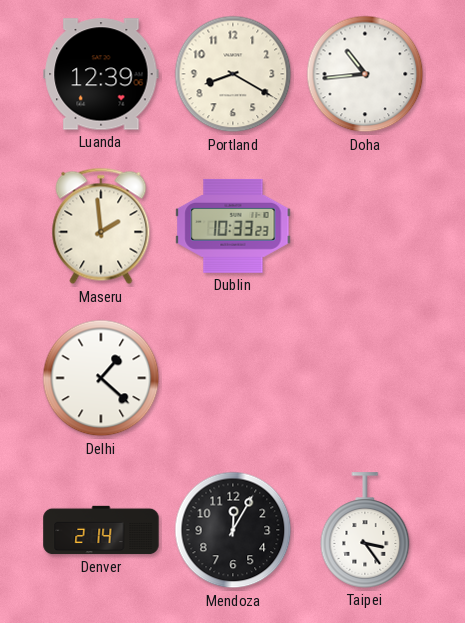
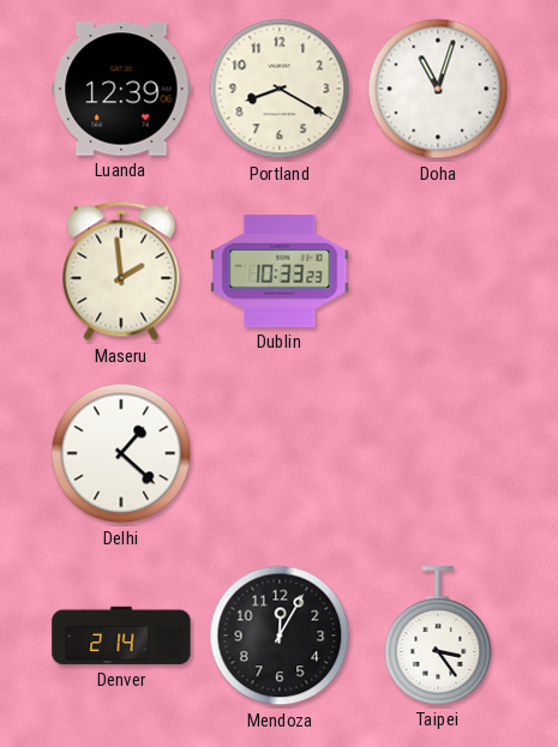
Doha: 10:44 -> 11:03 (438, 89)
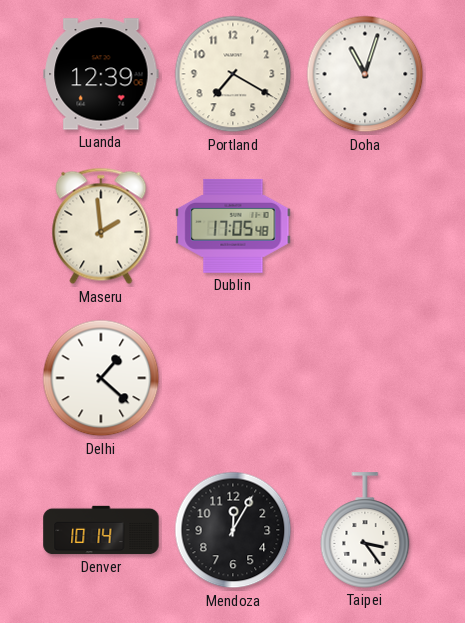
Portland: 8:20 -> 7:20 (233, 74)
Dublin: 10:33 -> 17:05 (233, 226)
Denver: 2:14 -> 10:14 (101, 530)
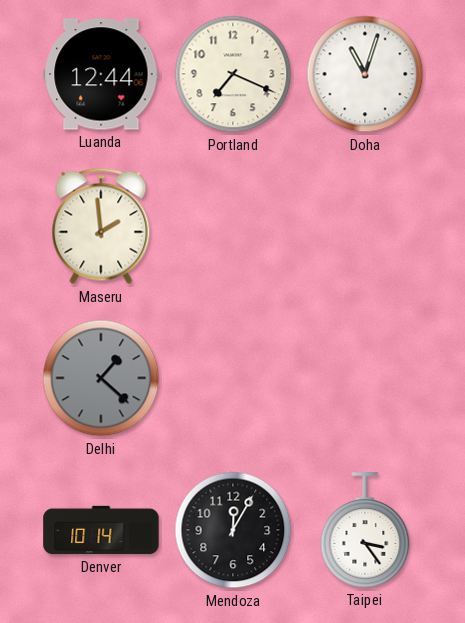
Luanda: 12:39 -> 12:44 (101, 74)
Portland: 7:20 -> 7:19 (233, 74)
Dublin: 17:05 -> none (233, 226)
Delhi dial: white -> grey (101, 378)
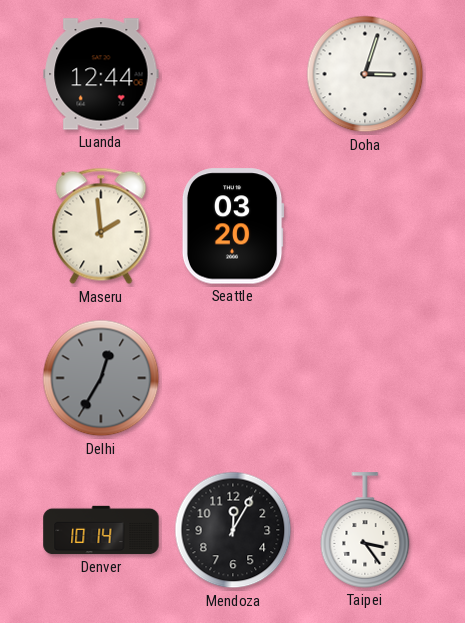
Portland: 7:19 -> none (233, 74)
Doha: 11:03 -> 3:03 (365, 74)
Seattle: none -> 03:20 (233, 226)
Delhi: 1:22 -> 12:35 (101, 378)
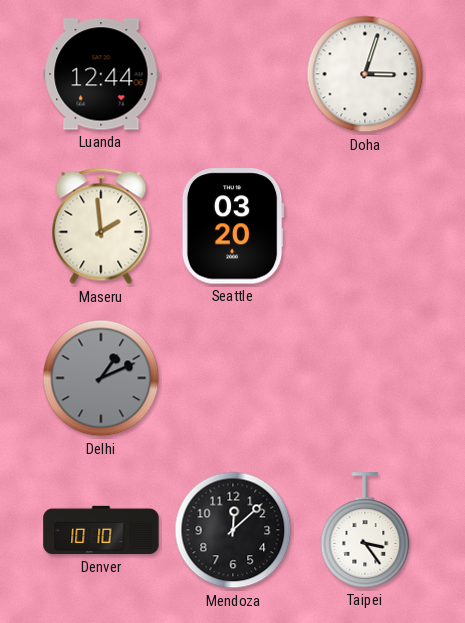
Delhi: 12:35 -> 1:11 (101, 378)
Denver: 10:14 -> 10:10 (101, 530)
Mendoza: 12:05 -> 12:08 (233, 530)
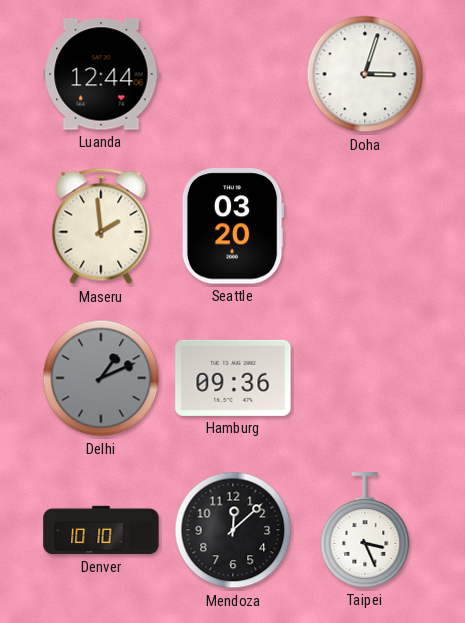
Hamburg: none -> 09:36 (233, 378)
Taipei: 3:24 -> 3:26 (365, 530)
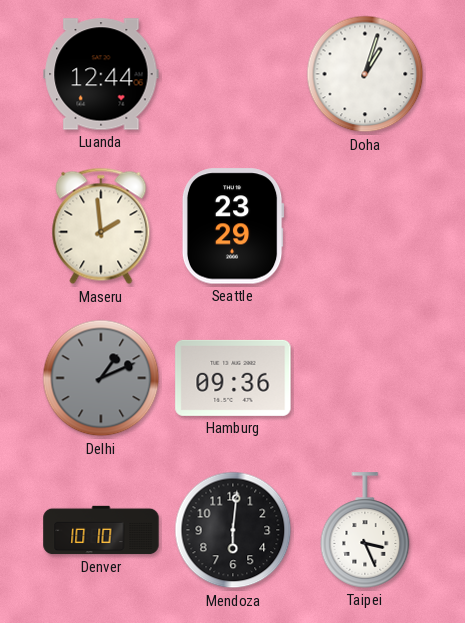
Doha: 3:03 -> 1:03 (365, 74)
Seattle: 03:20 -> 23:29 (233, 226)
Mendoza: 12:08 -> 6:01 (233, 530)
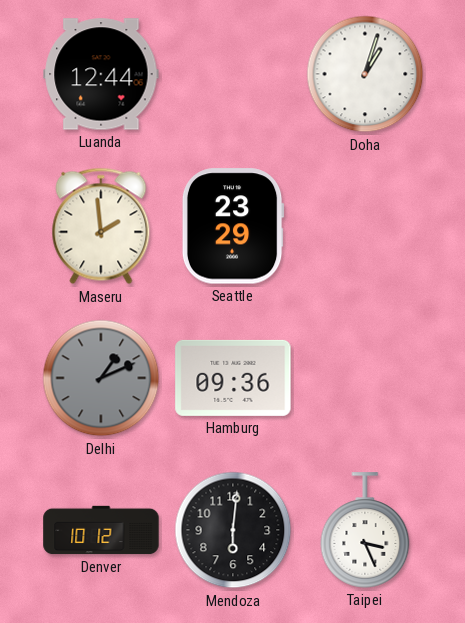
Denver: 10:10 -> 10:12 (101, 530)
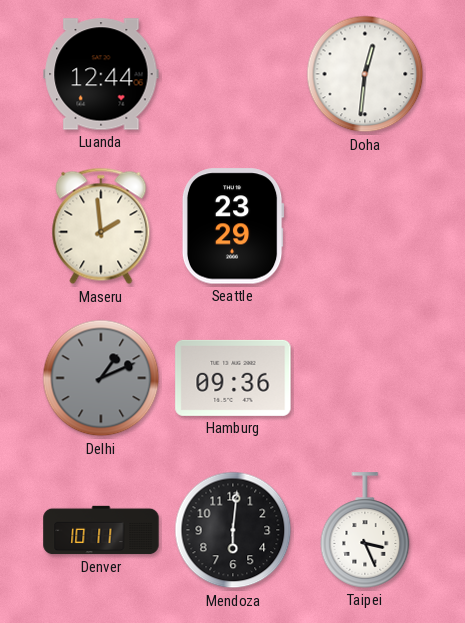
Doha: 1:03 -> 12:31 (365, 74)
Denver: 10:12 -> 10:11 (101, 530)
